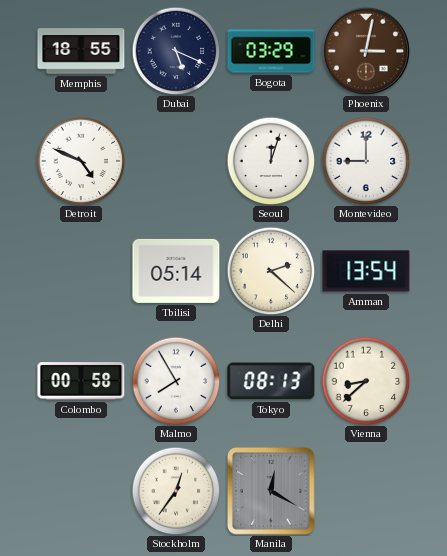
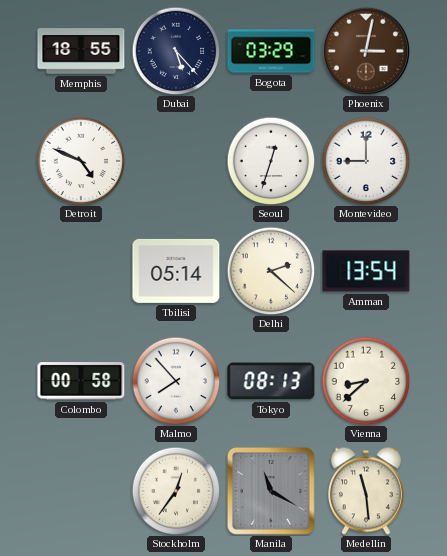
Dubai: 5:19 -> 5:23 (176, 51)
Seoul: 12:03 -> 12:33 (271, 161)
Malmo: 7:55 -> 7:53 (176, 381)
Manila: 12:20 -> 11:20 (271, 491)
Medellin: none -> 11:29 (366, 491)
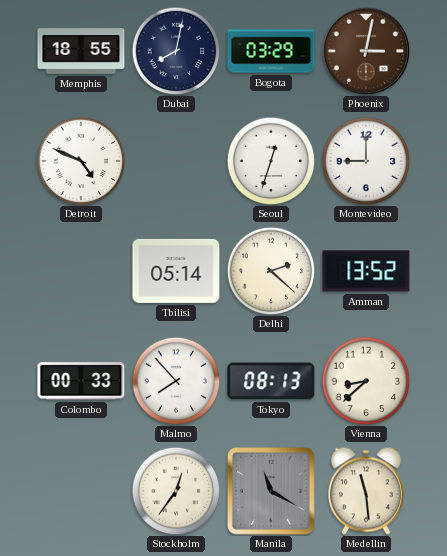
Dubai: 5:23 -> 8:02 (176, 51)
Amman: 13:54 -> 13:52 (366, 271)
Colombo: 00:58 -> 00:33 (81, 381)
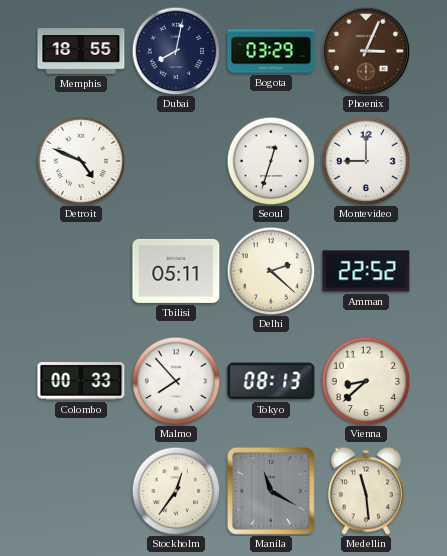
Phoenix: 3:02 -> 3:04 (366, 51)
Tbilisi: 05:14 -> 05:11 (176, 271)
Amman: 13:52 -> 22:52 (366, 271)
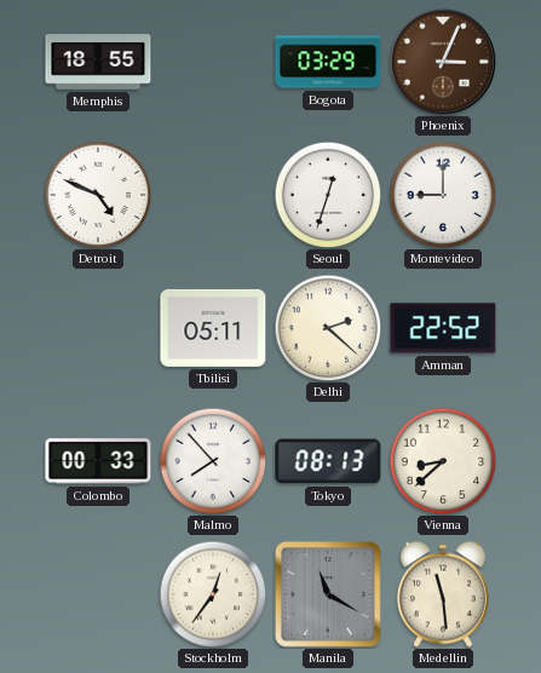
Dubai: 8:02 -> none (176, 51)
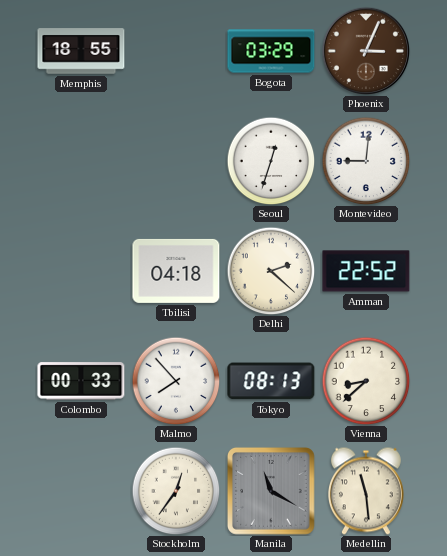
Detroit: 4:49 -> none (98, 195)
Montevideo: 9:00 -> 9:01 (366, 161)
Tbilisi: 05:11 -> 04:18 (176, 271)
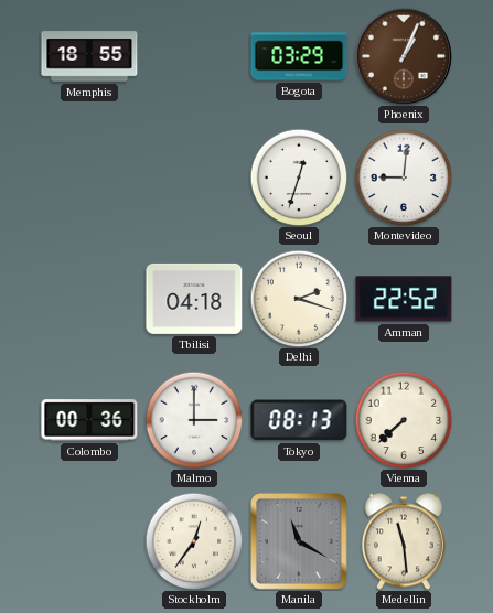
Phoenix: 3:04 -> 1:04 (404, 56)
Delhi: 2:22 -> 2:18 (299, 299)
Colombo: 00:33 -> 00:36 (89, 420)
Malmo: 7:53 -> 3:00 (194, 420)
Vienna: 8:38 -> 7:38 (404, 420)
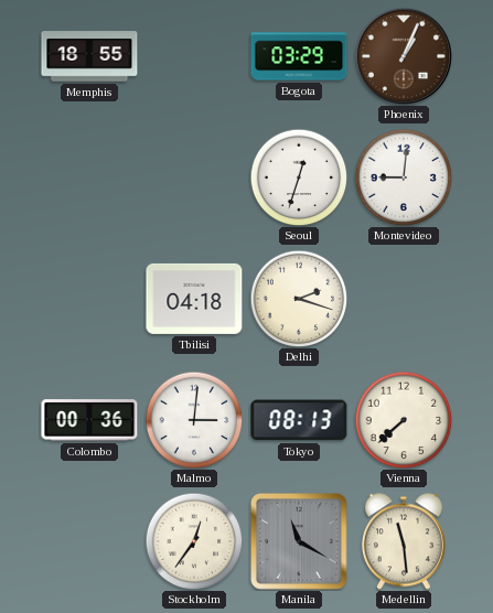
Amman: 22:52 -> none (404, 299)
Malmo: 3:00 -> 3:01 (194, 420)
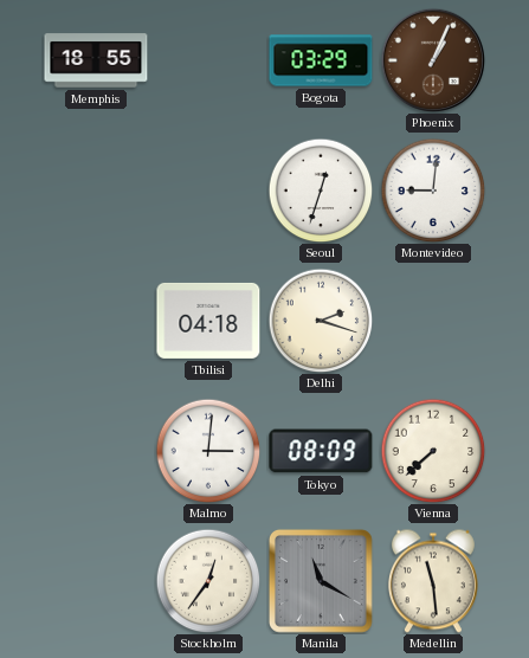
Colombo: 00:36 -> none (89, 420)
Tokyo: 08:13 -> 08:09 (321, 451)
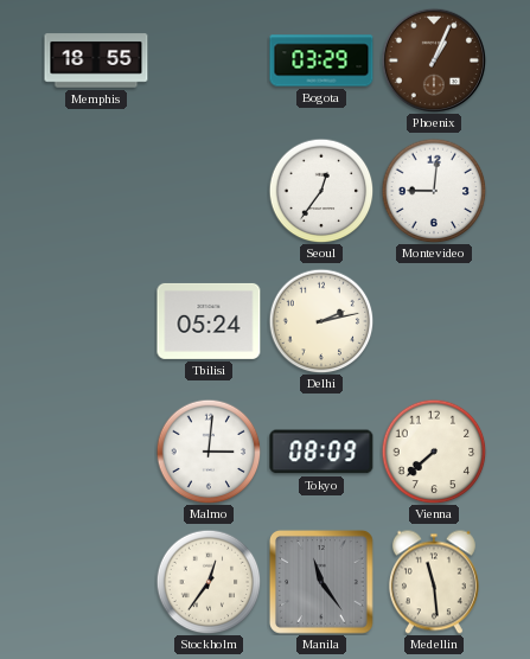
Seoul: 12:33 -> 12:36 (321, 191)
Tbilisi: 04:18 -> 05:24 (209, 321)
Delhi: 2:18 -> 2:13 (321, 321)
Manila: 11:20 -> 11:24 (321, 582)
